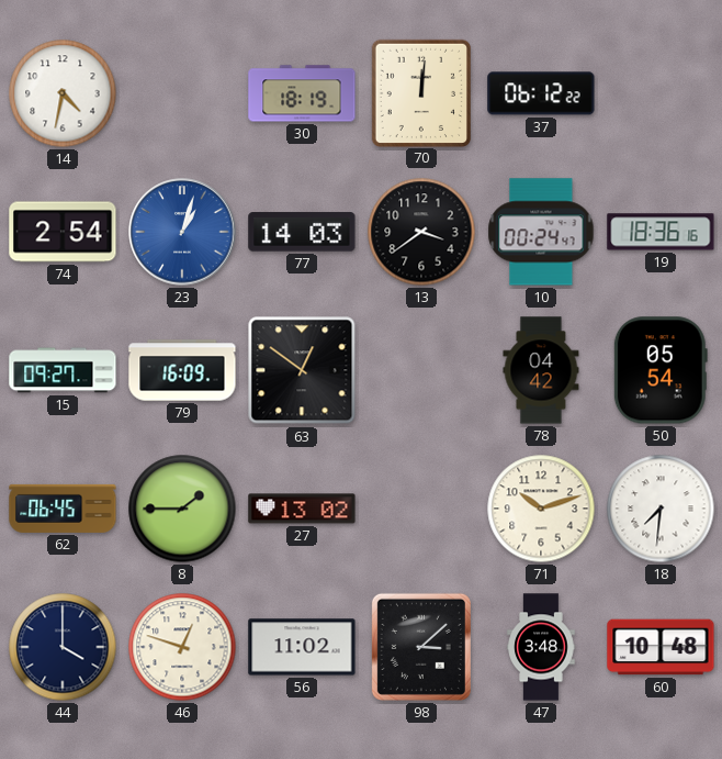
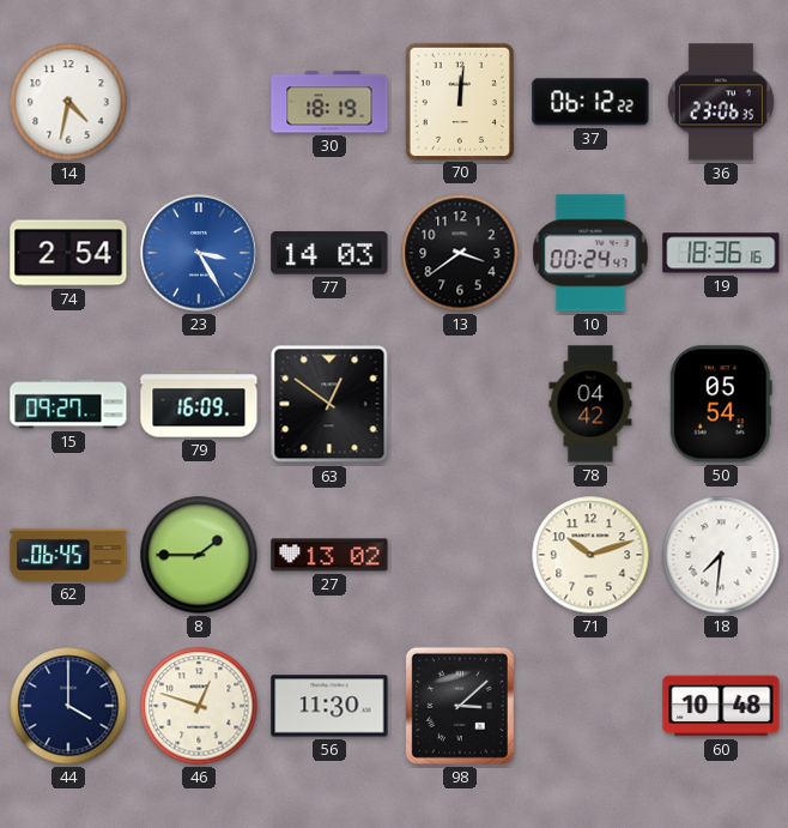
36: none -> 23:06 (721, 102)
23: 1:03 -> 3:25 (199, 253)
56: 11:02 -> 11:30 (329, 706)
47: 3:48 -> none (541, 647)
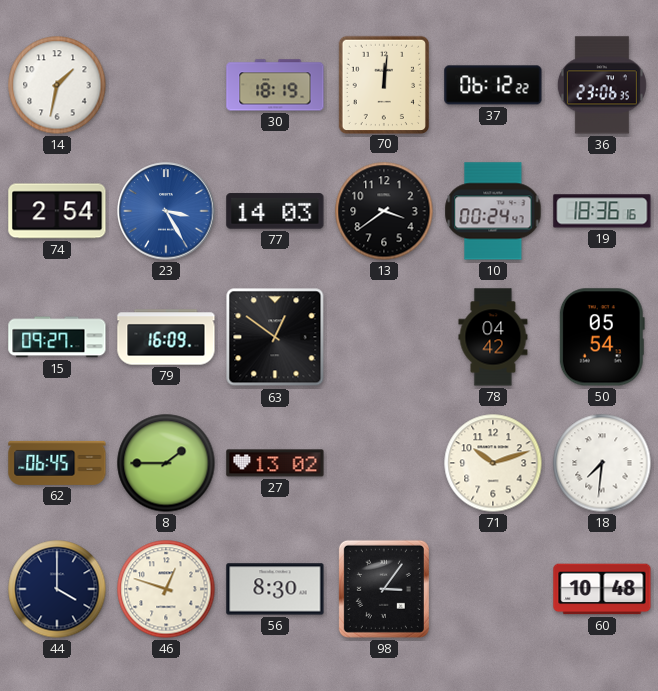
14: 4:32 -> 1:32 (57, 85)
56: 11:30 -> 8:30 (275, 589)
98: 3:08 -> 3:06 (384, 589)
